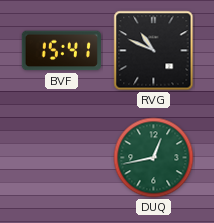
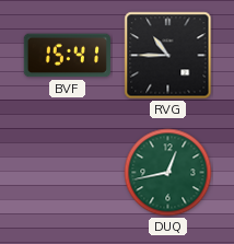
RVG: 10:49 -> 10:45 (168, 56)
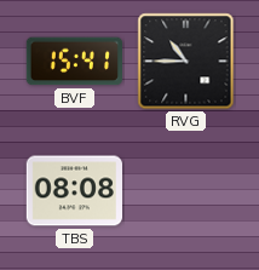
TBS: none -> 08:08 (74, 191)
DUQ: 12:43 -> none (168, 173)
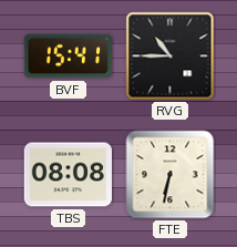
FTE: none -> 6:32 (171, 175)
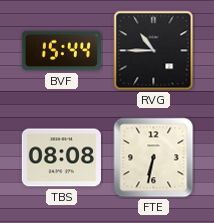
BVF: 15:41 -> 15:44 (61, 51)
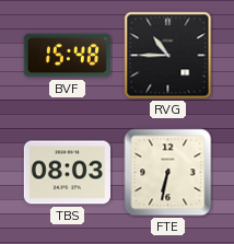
BVF: 15:44 -> 15:48 (67, 56)
TBS: 08:08 -> 08:03 (67, 173)
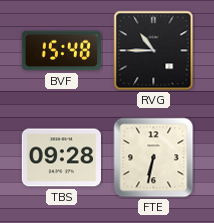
TBS: 08:03 -> 09:28 (61, 158)
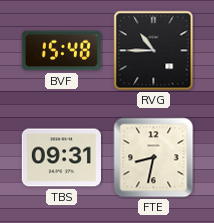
TBS: 09:28 -> 09:31 (61, 158)
FTE: 6:32 -> 8:32 (154, 158)
